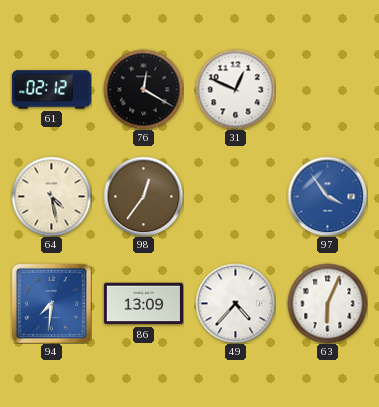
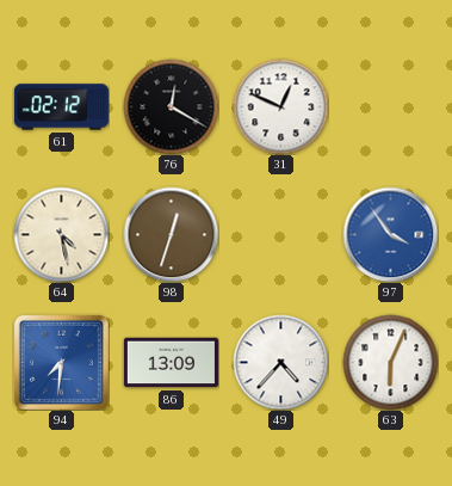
98: 12:36 -> 12:33 (171, 234)
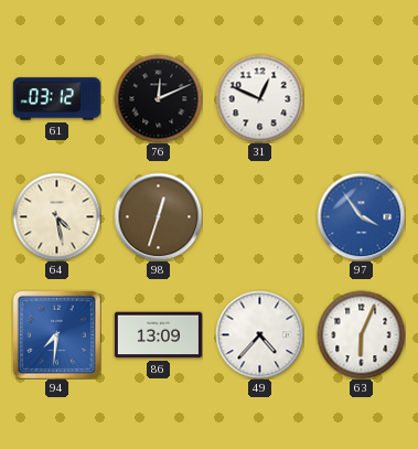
61: 02:12 -> 03:12 (56, 99)
76: 12:20 -> 12:11 (158, 98)
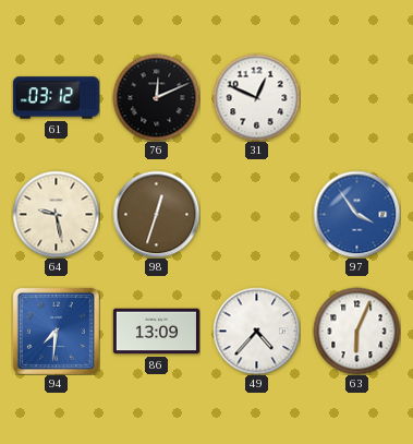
64: 4:28 -> 9:28 (56, 214)
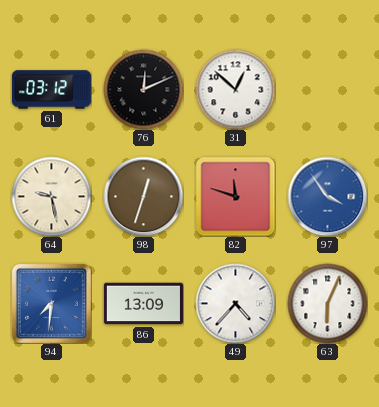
31: 12:49 -> 12:52 (235, 89)
82: none -> 11:48 (235, 196)
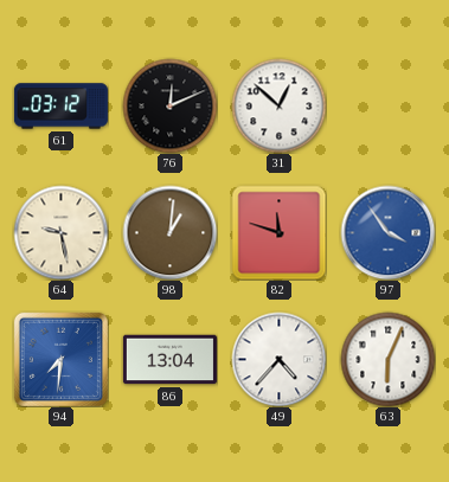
98: 12:33 -> 1:01 (169, 232)
86: 13:09 -> 13:04 (169, 360)
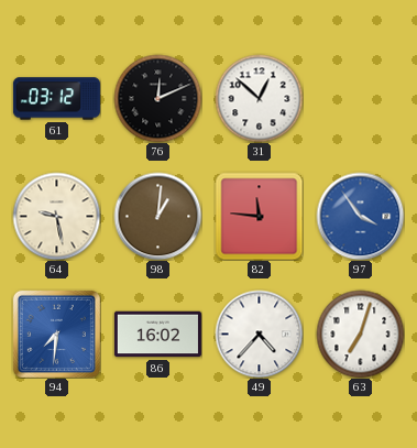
82: 11:48 -> 11:46 (259, 216)
86: 13:04 -> 16:02 (157, 335)
63: 6:04 -> 7:03 (360, 334)
